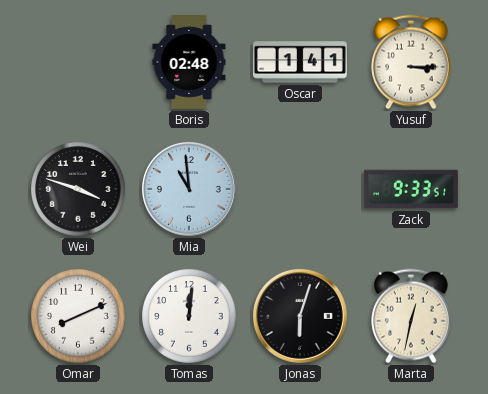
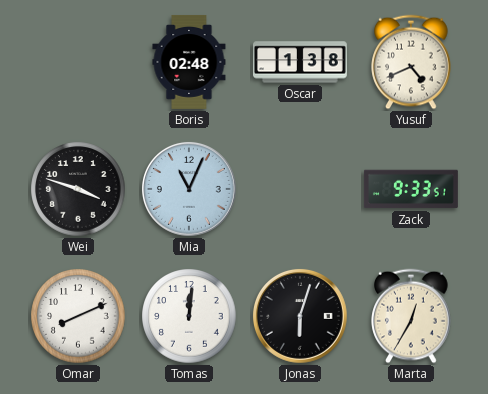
Oscar: 1:41 -> 1:38 (300, 62)
Yusuf: 3:15 -> 4:41 (411, 62)
Mia: 10:59 -> 11:04 (189, 189)
Marta: 12:32 -> 12:35 (411, 316)
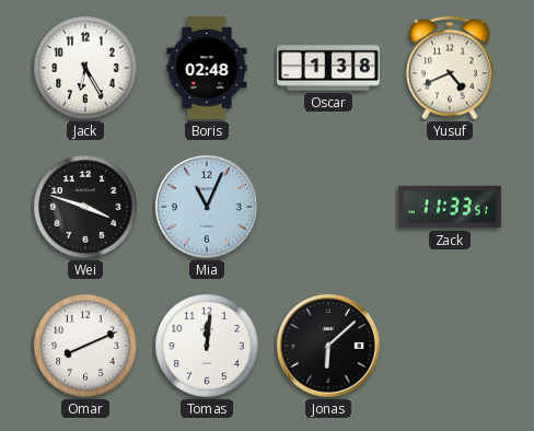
Jack: none -> 6:25 (85, 68)
Zack: 9:33 -> 11:33 (450, 207)
Jonas: 6:03 -> 6:08 (328, 346)
Marta: 12:35 -> none (411, 316)
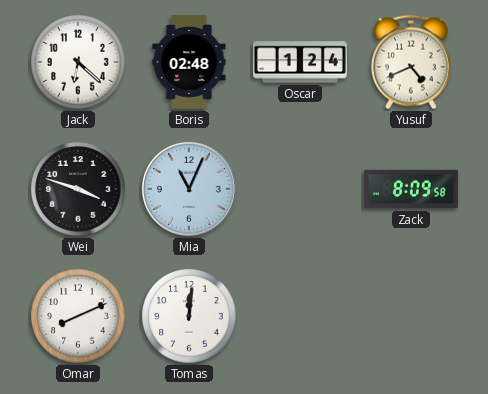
Jack: 6:25 -> 6:22 (78, 62)
Oscar: 1:38 -> 1:24 (300, 62)
Zack: 11:33 -> 8:09 (411, 189)
Jonas: 6:08 -> none (328, 346)
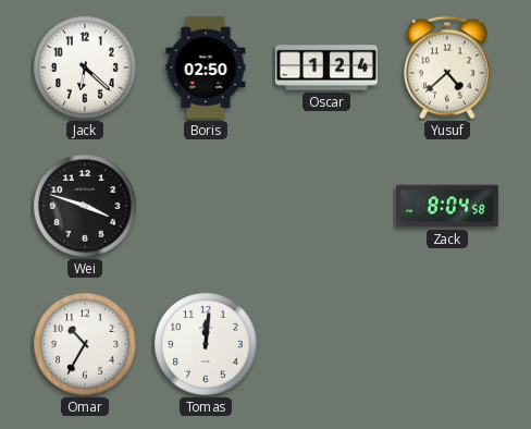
Boris: 02:48 -> 02:50 (206, 68)
Yusuf: 4:41 -> 4:38 (447, 68)
Mia: 11:04 -> none (189, 189)
Zack: 8:09 -> 8:04 (447, 206)
Omar: 8:11 -> 10:35 (85, 344)
